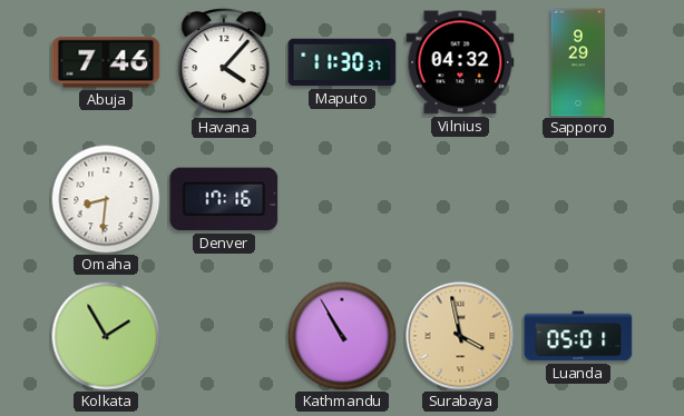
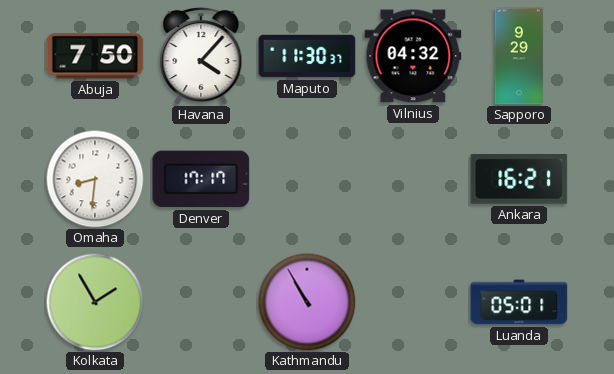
Abuja: 7:46 -> 7:50 (95, 56)
Denver: 17:16 -> 17:17 (201, 179)
Ankara: none -> 16:21 (519, 180)
Surabaya: 3:58 -> none (460, 336)
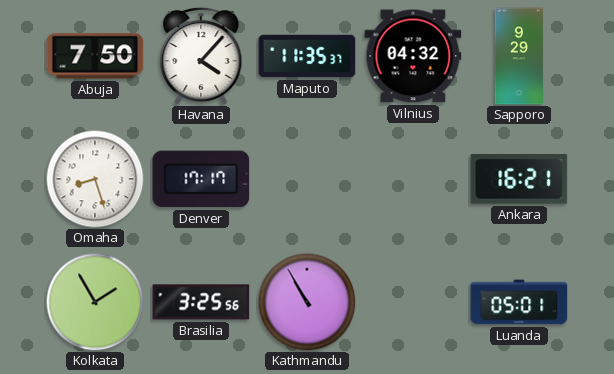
Maputo: 11:30 -> 11:35 (307, 56)
Omaha: 8:31 -> 8:27 (95, 179)
Brasilia: none -> 3:25 (201, 302)
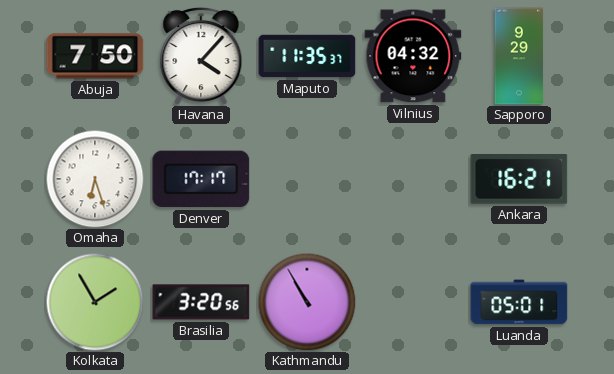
Omaha: 8:27 -> 6:27 (95, 179)
Brasilia: 3:25 -> 3:20 (201, 302)
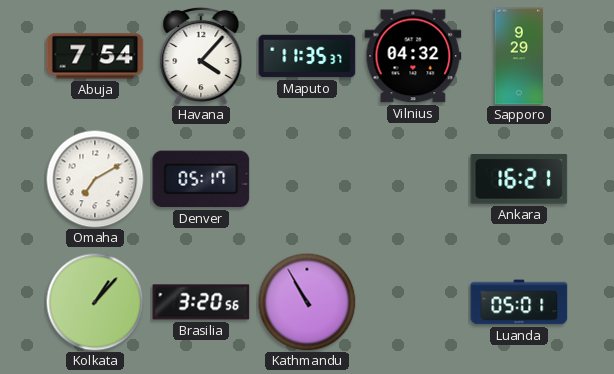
Abuja: 7:50 -> 7:54 (95, 56)
Omaha: 6:27 -> 7:10 (95, 179)
Denver: 17:17 -> 05:17 (201, 179)
Kolkata: 1:55 -> 1:07 (95, 302)
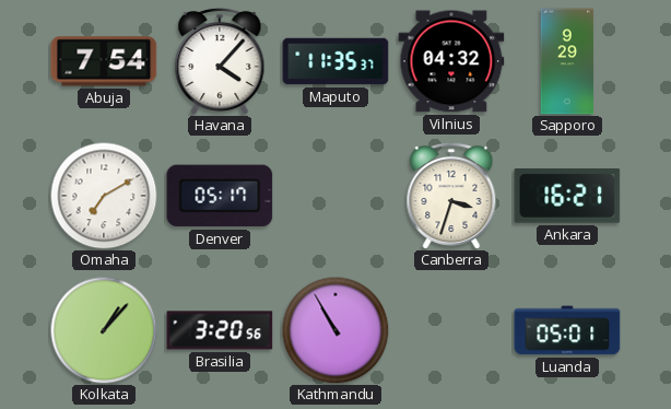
Canberra: none -> 3:33 (451, 196)
